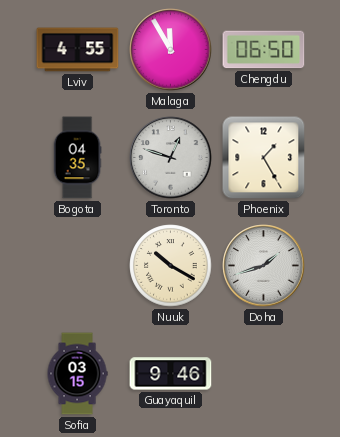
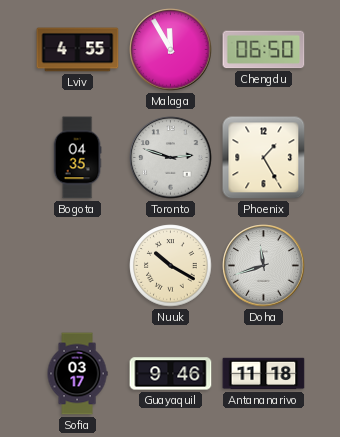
Toronto: 12:48 -> 2:48 (171, 158)
Doha: 1:42 -> 11:42 (264, 266)
Sofia: 03:15 -> 03:17 (77, 374)
Antananarivo: none -> 11:18 (264, 374)
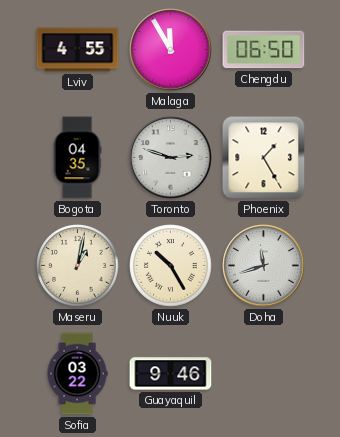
Maseru: none -> 1:02 (78, 266)
Nuuk: 10:20 -> 10:25 (171, 266)
Sofia: 03:17 -> 03:22 (77, 374)
Antananarivo: 11:18 -> none (264, 374)
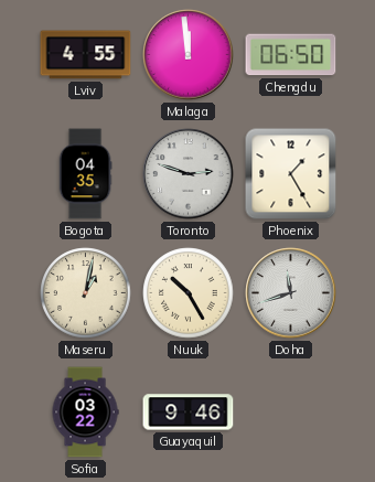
Malaga: 11:55 -> 11:59 (189, 55)
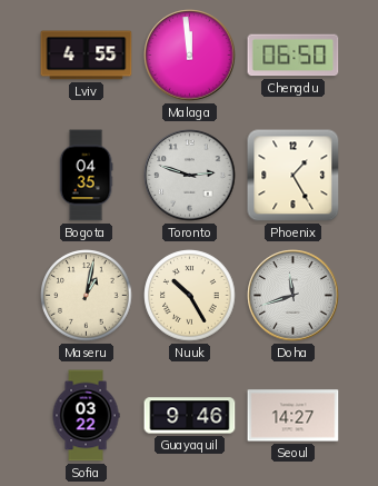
Seoul: none -> 14:27 (294, 416)
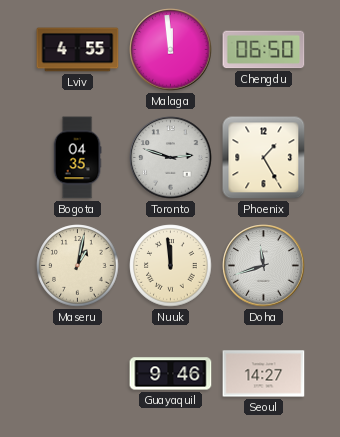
Nuuk: 10:25 -> 11:59 (171, 266)
Sofia: 03:22 -> none (86, 416)
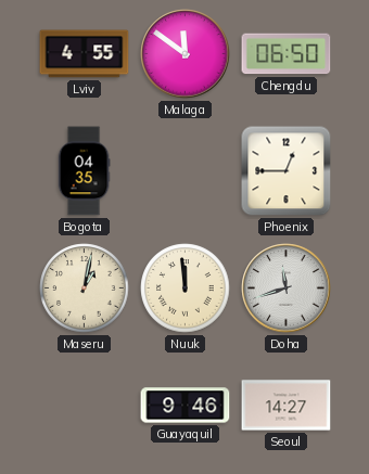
Malaga: 11:59 -> 11:51 (186, 54)
Toronto: 2:48 -> none (171, 158)
Phoenix: 1:25 -> 12:45 (287, 171)
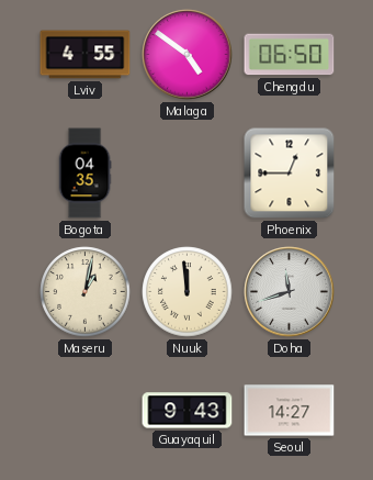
Malaga: 11:51 -> 4:51 (188, 55)
Guayaquil: 9:46 -> 9:43 (188, 411)
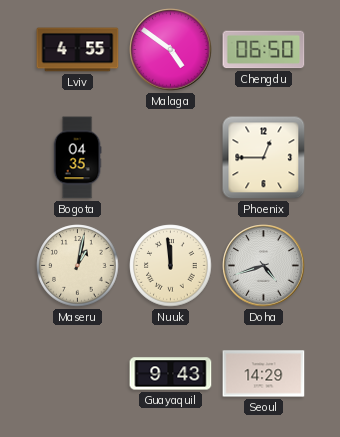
Doha: 11:42 -> 4:42 (264, 266)
Seoul: 14:27 -> 14:29 (264, 374)
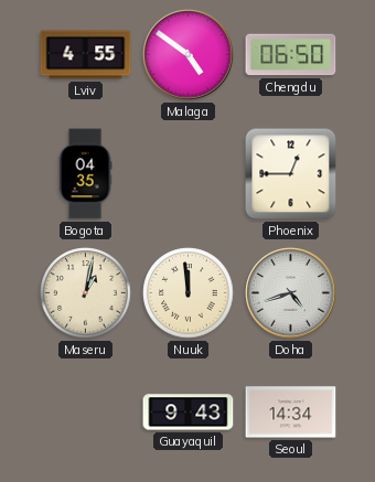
Seoul: 14:29 -> 14:34 (291, 413)
